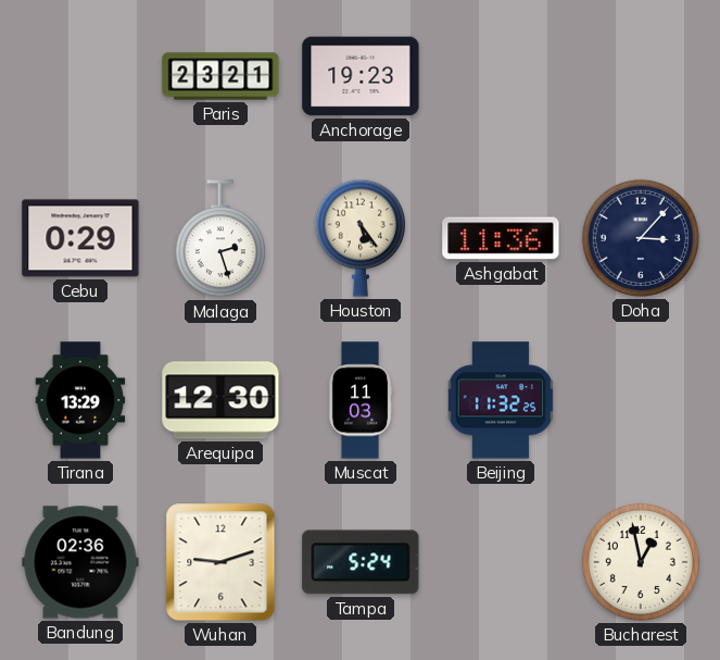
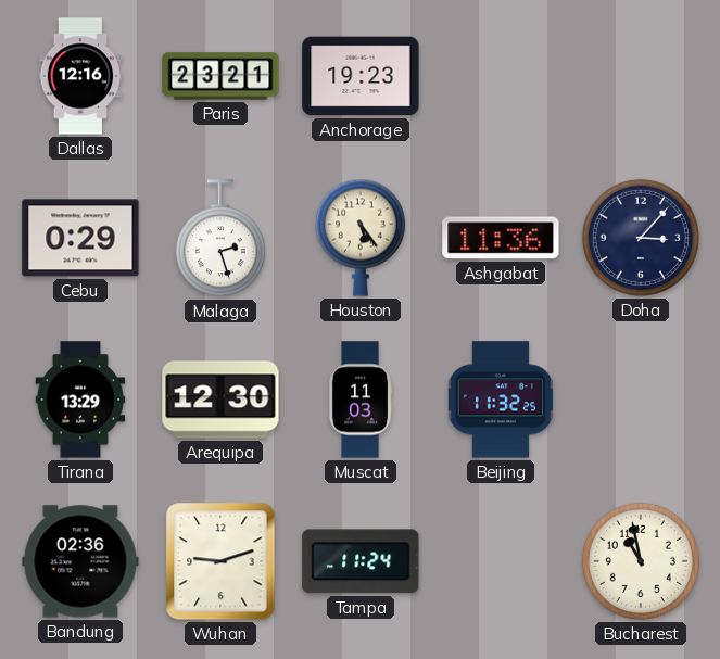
Dallas: none -> 12:16 (80, 76)
Tampa: 5:24 -> 11:24 (361, 561)
Bucharest: 12:58 -> 10:58 (641, 561)
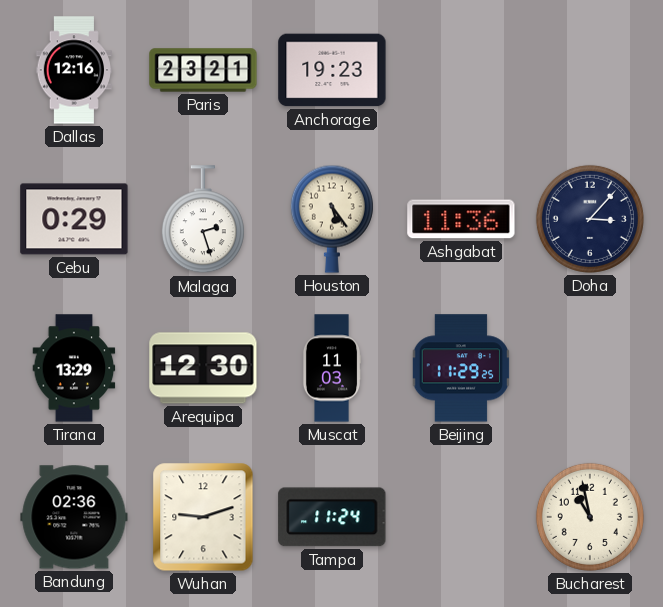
Beijing: 11:32 -> 11:29 (461, 368)
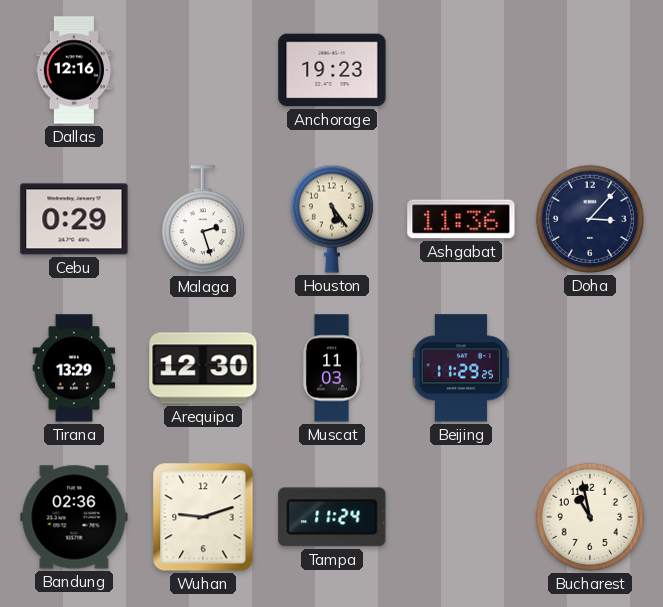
Paris: 23:21 -> none (203, 70)
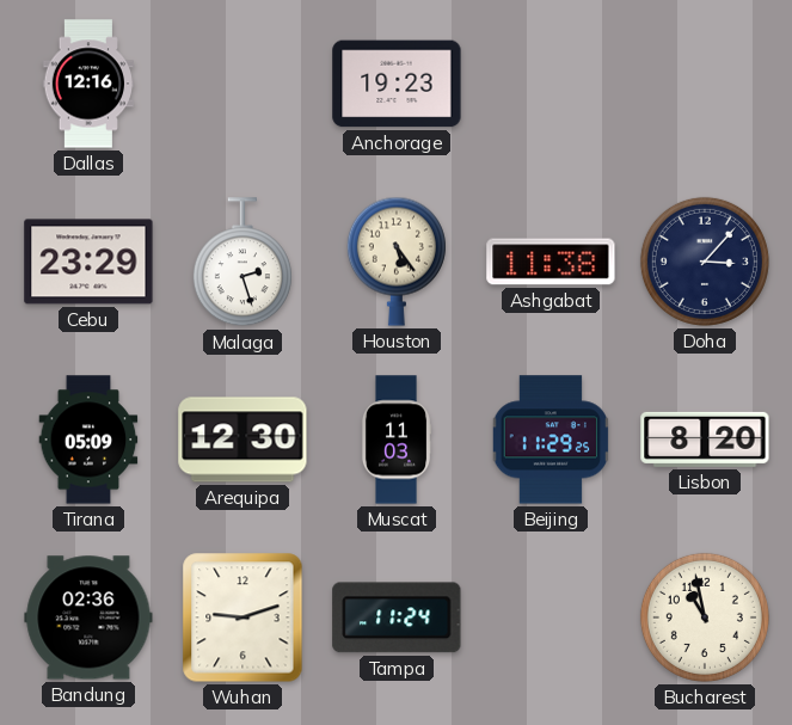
Cebu: 0:29 -> 23:29 (88, 262)
Ashgabat: 11:36 -> 11:38 (551, 262)
Tirana: 13:29 -> 05:09 (88, 440)
Lisbon: none -> 8:20 (705, 440)
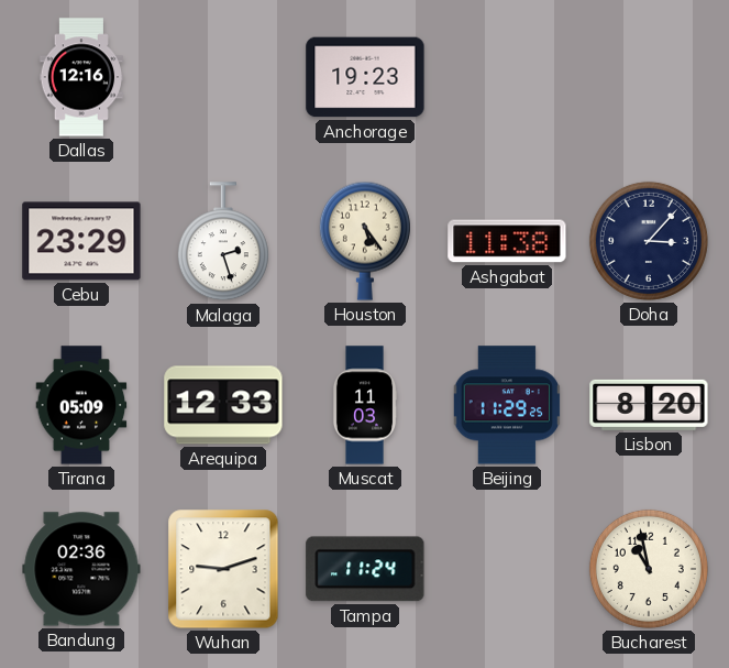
Arequipa: 12:30 -> 12:33 (223, 405)
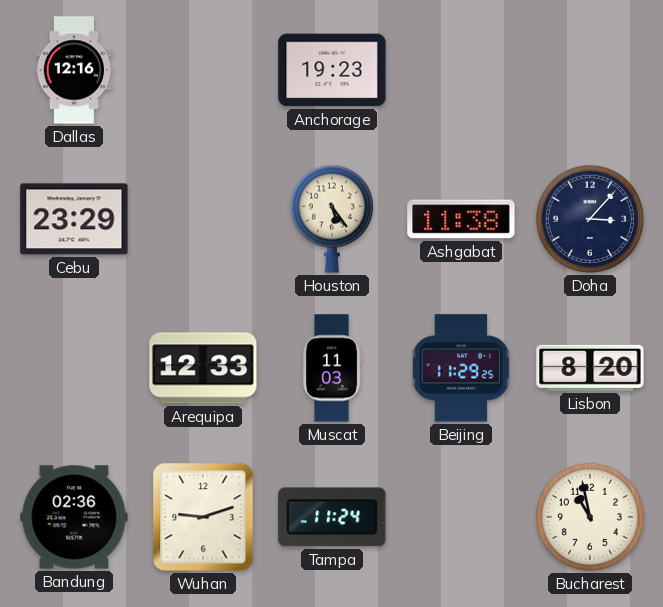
Malaga: 2:27 -> none (223, 242)
Tirana: 05:09 -> none (81, 405)
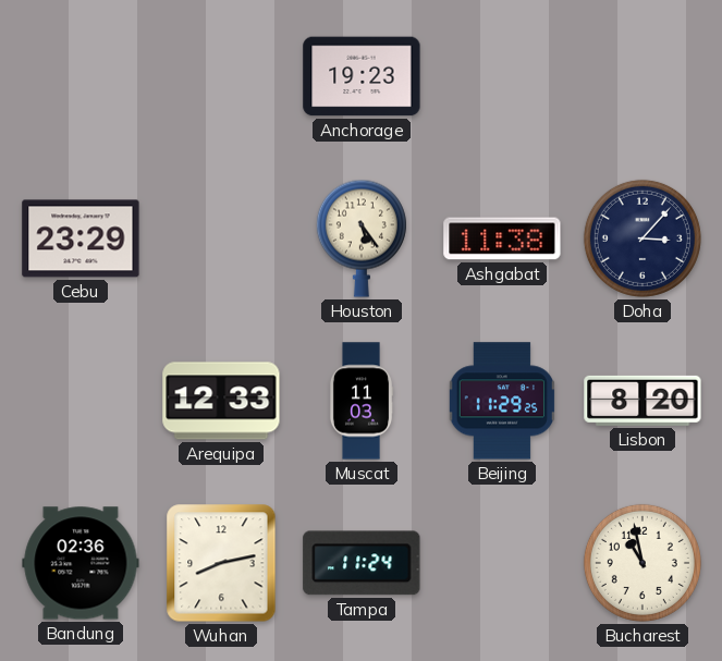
Dallas: 12:16 -> none (74, 70)
Wuhan: 9:12 -> 8:13 (221, 563)
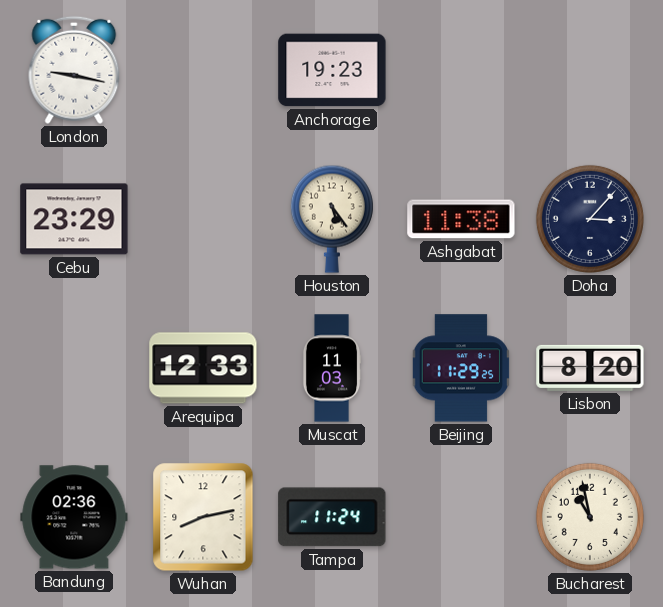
London: none -> 9:17 (74, 70)
